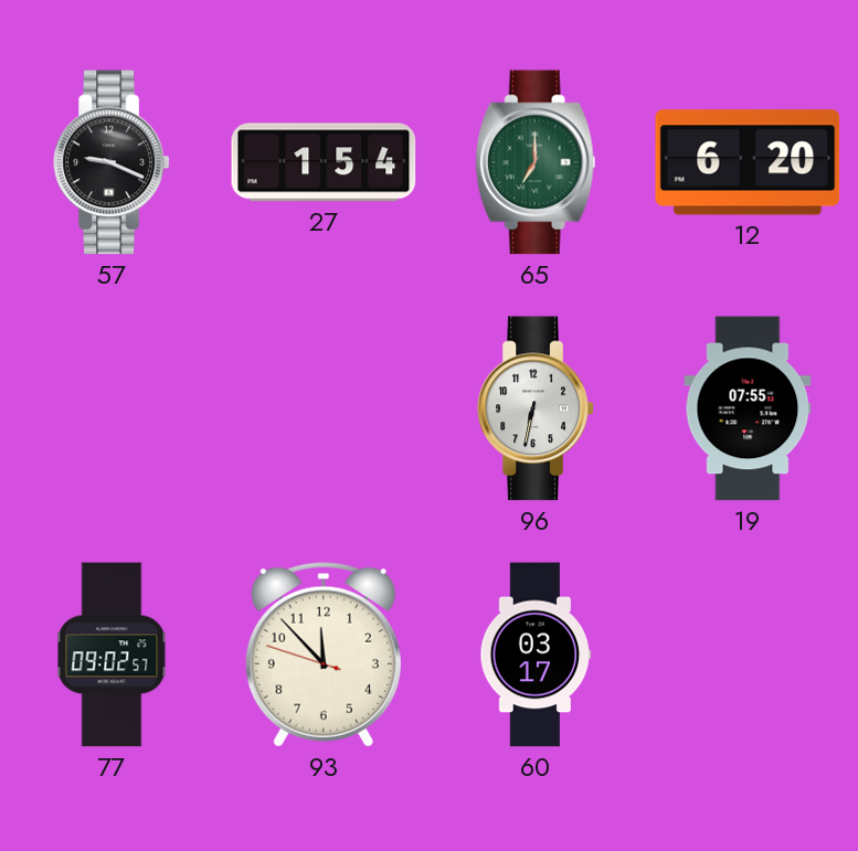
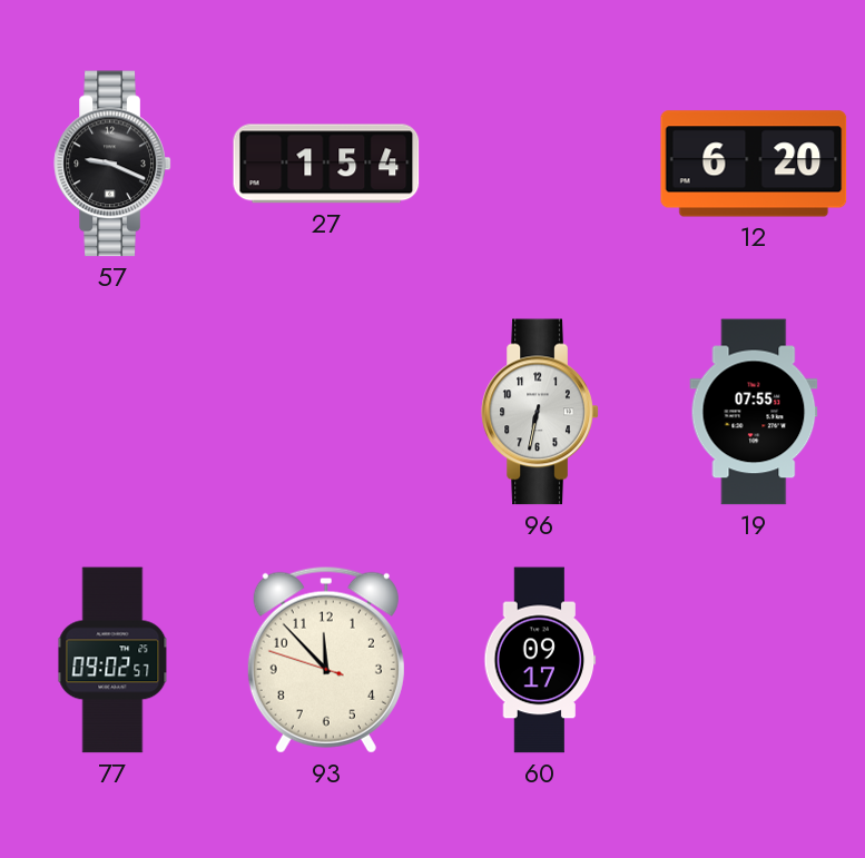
65: 7:00 -> none (536, 162)
60: 03:17 -> 09:17 (540, 660)
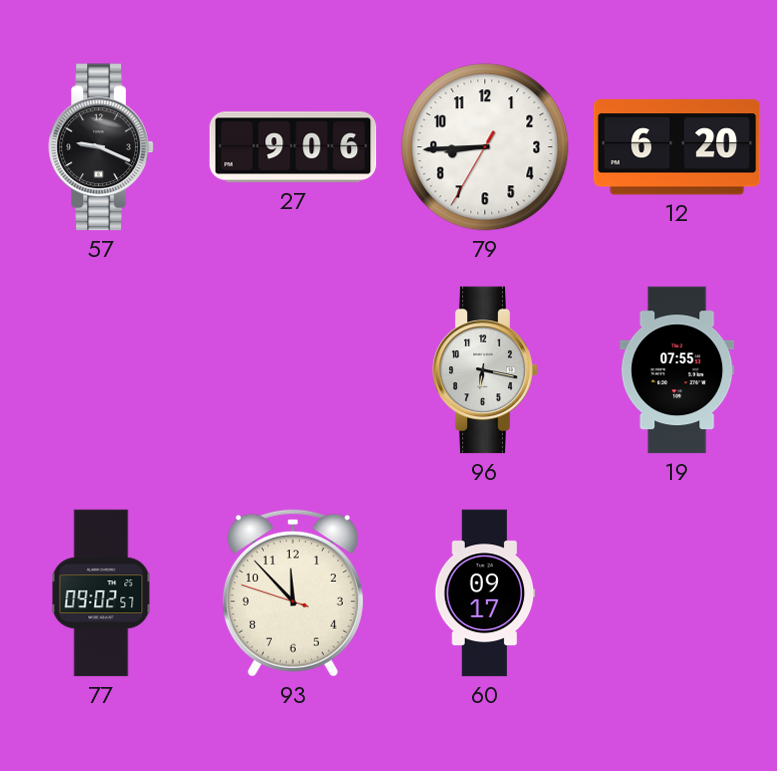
27: 1:54 -> 9:06 (293, 147)
79: none -> 8:44 (485, 147)
96: 6:32 -> 6:17 (485, 370)
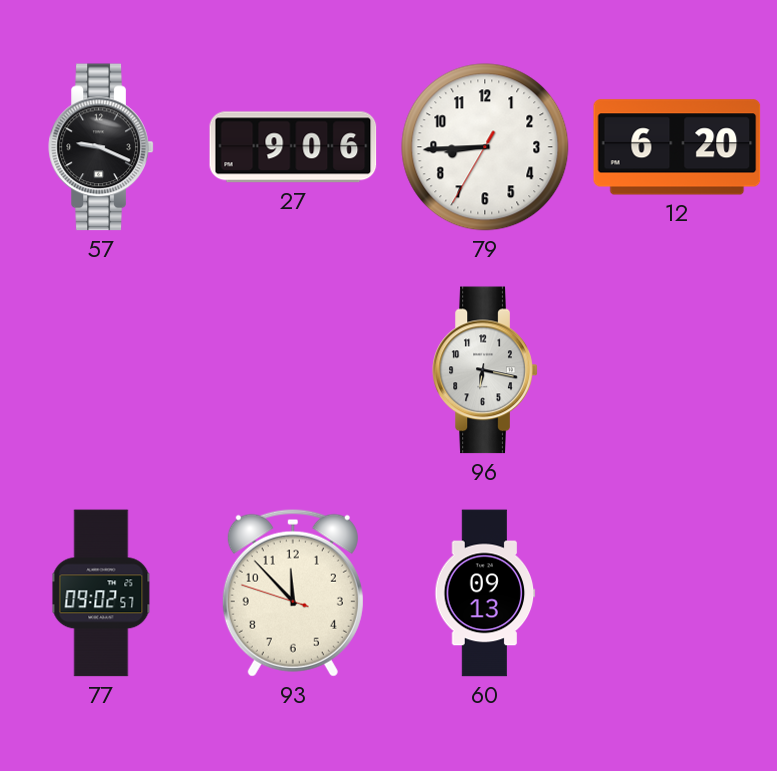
19: 07:55 -> none (677, 370)
60: 09:17 -> 09:13 (485, 593)
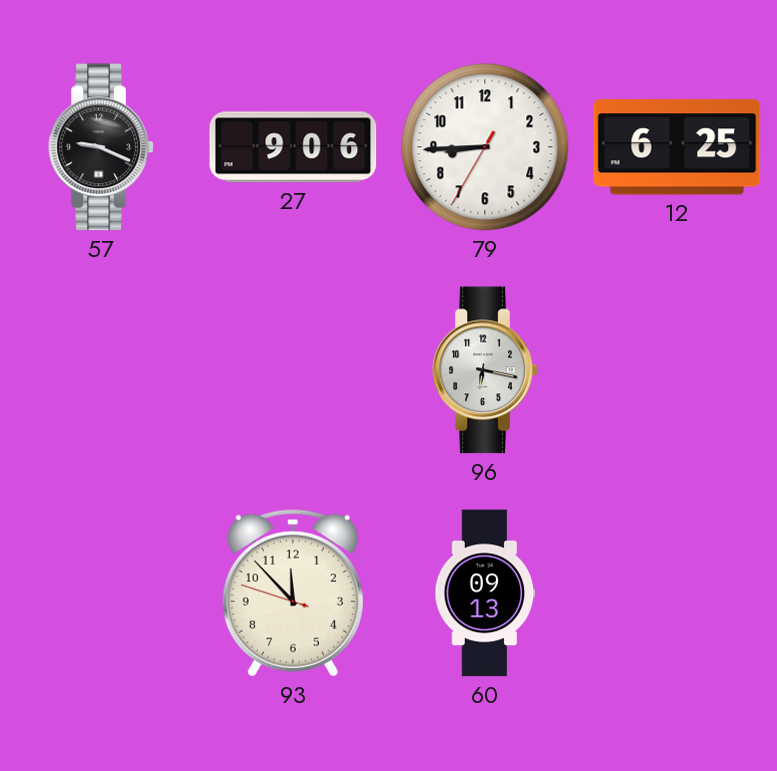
12: 6:20 -> 6:25 (677, 147)
77: 09:02 -> none (101, 593)
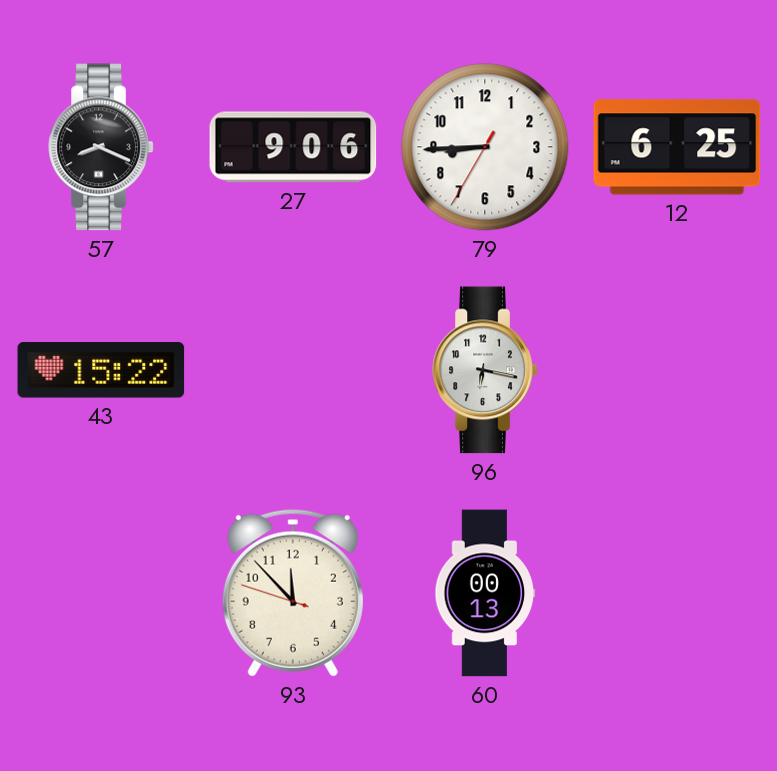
57: 9:19 -> 8:19 (101, 147)
43: none -> 15:22 (101, 370)
60: 09:13 -> 00:13 (485, 593)
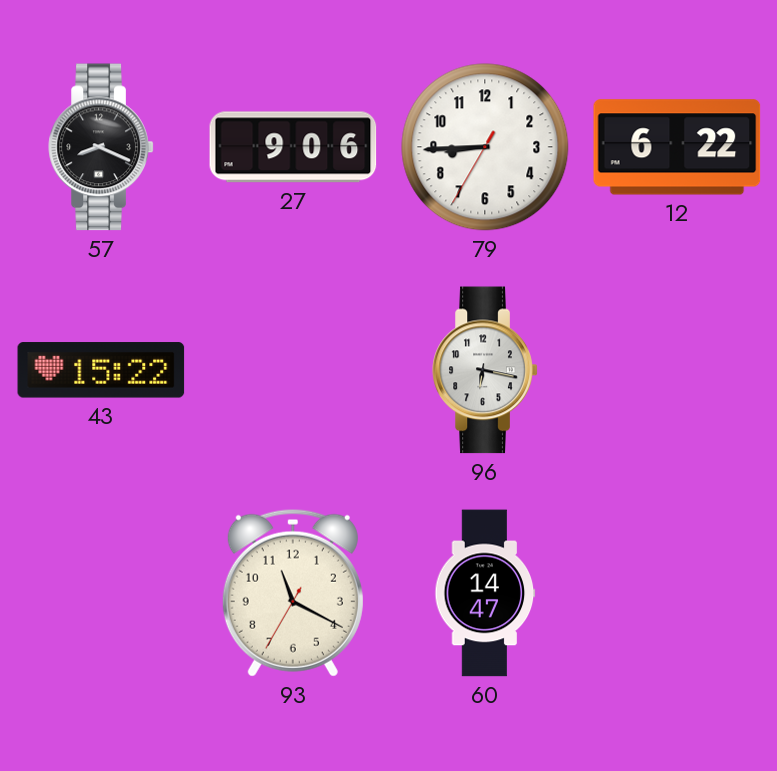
12: 6:25 -> 6:22 (677, 147)
93: 11:52 -> 11:19 (293, 593)
60: 00:13 -> 14:47 (485, 593)
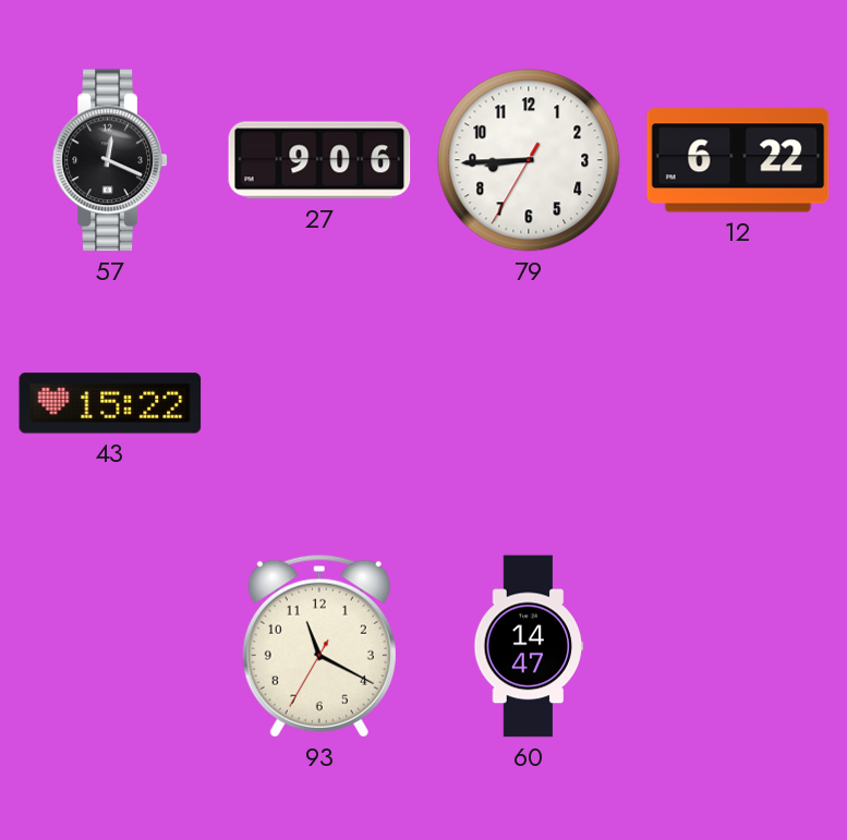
57: 8:19 -> 12:19 (110, 160)
96: 6:17 -> none (485, 370)
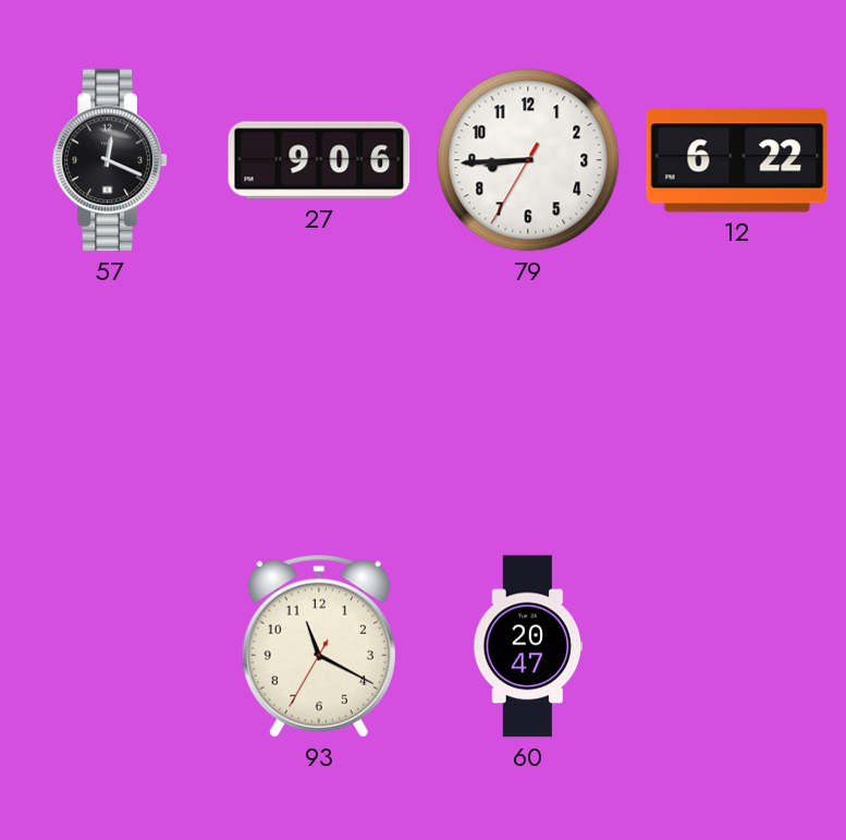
43: 15:22 -> none (110, 403)
60: 14:47 -> 20:47 (528, 646)
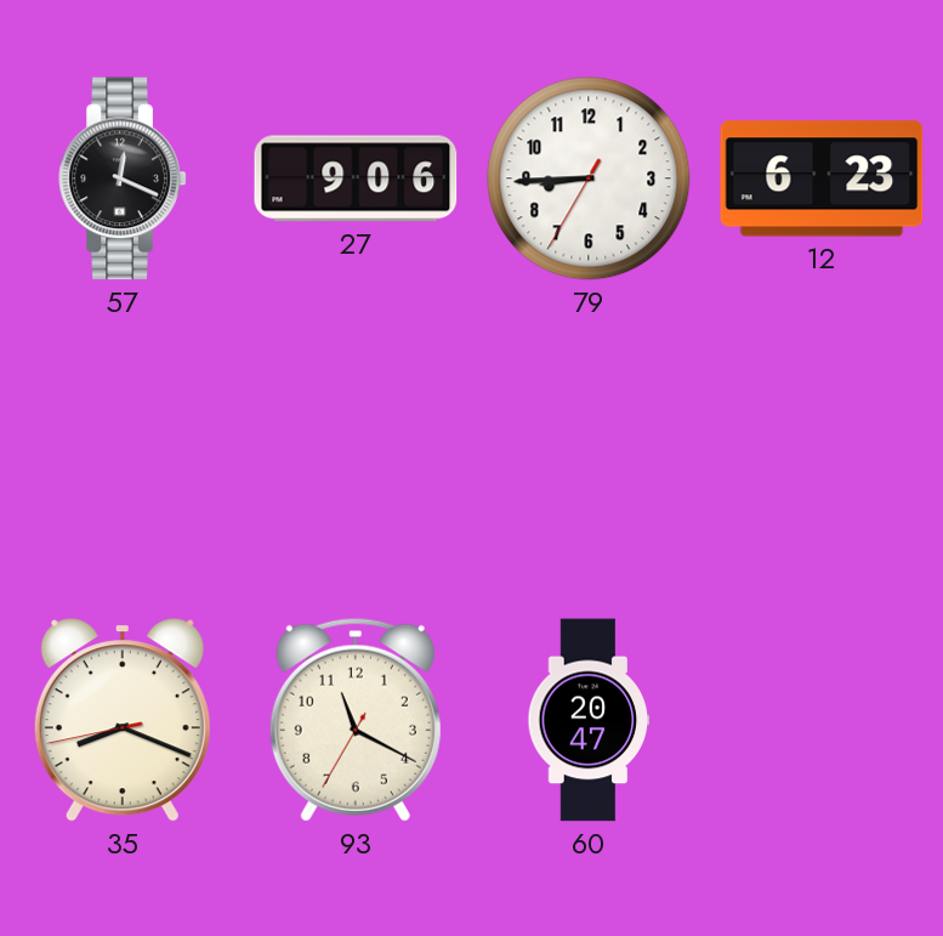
12: 6:22 -> 6:23 (822, 178)
35: none -> 8:18 (123, 720)
